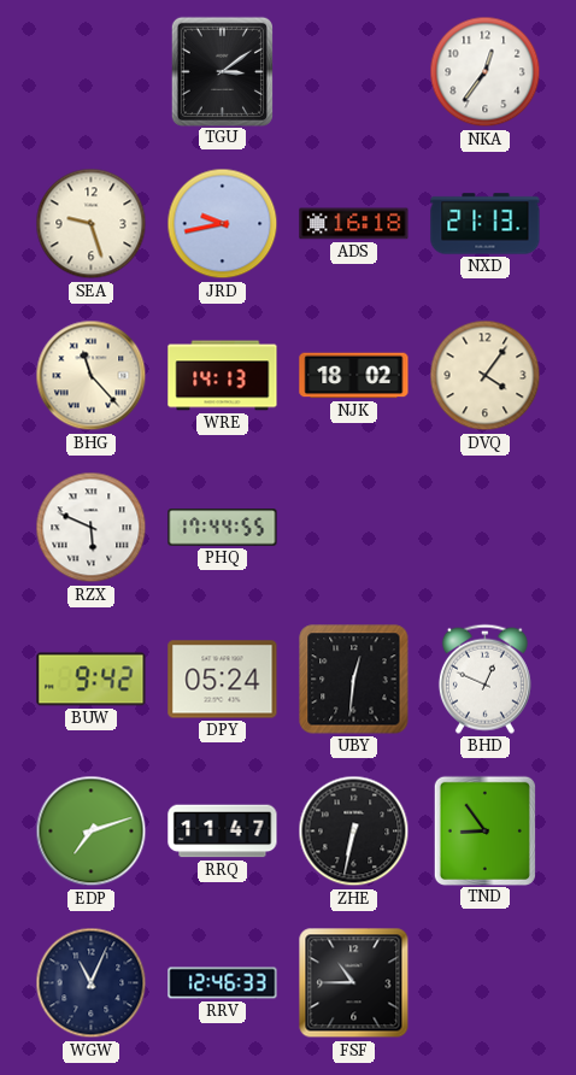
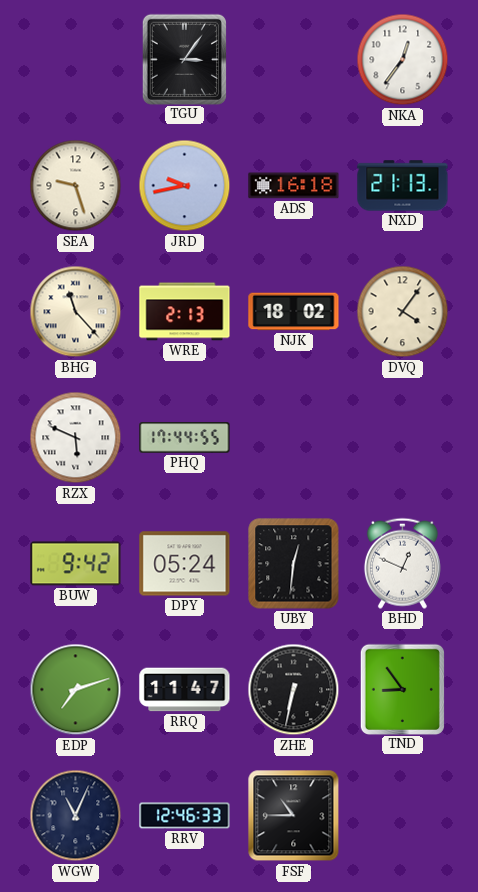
TGU: 3:09 -> 3:06 (184, 59)
WRE: 14:13 -> 2:13 (185, 312)
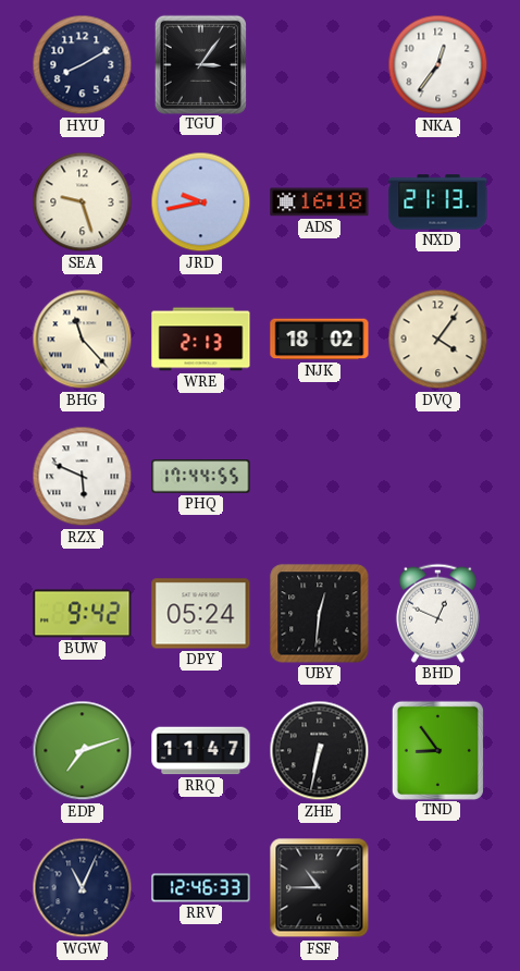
HYU: none -> 8:10 (83, 65)
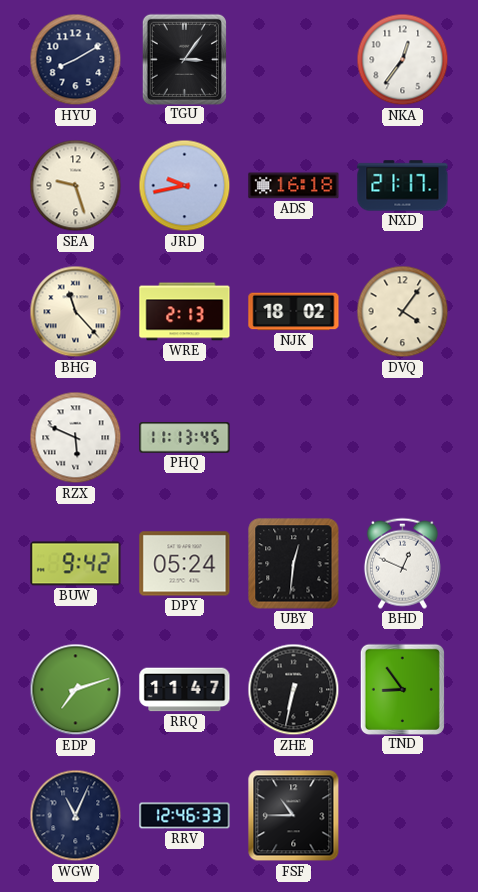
NXD: 21:13 -> 21:17 (403, 186)
PHQ: 17:44 -> 11:13 (185, 438)
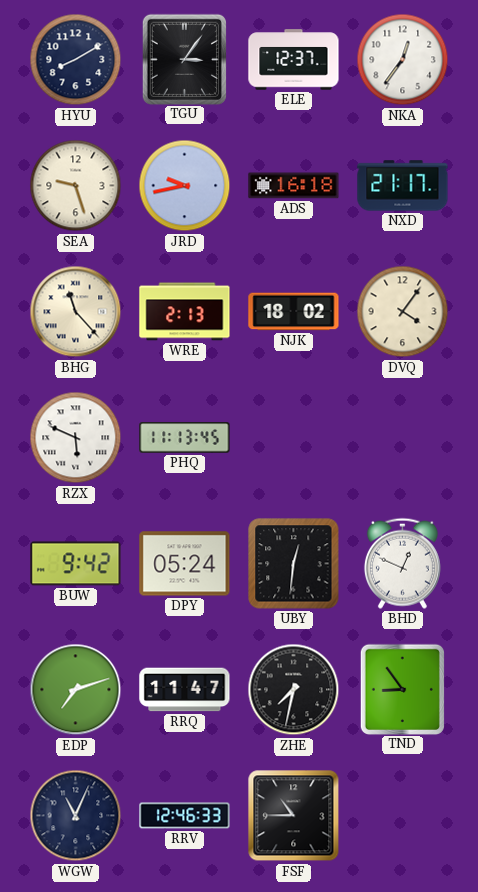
ELE: none -> 12:37 (294, 60)
ZHE: 6:32 -> 7:32 (294, 690)
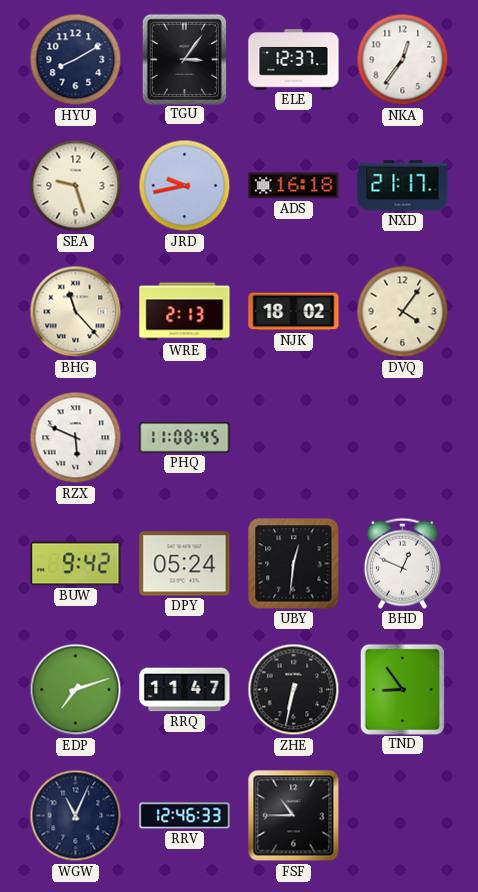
PHQ: 11:13 -> 11:08 (185, 438)
ZHE: 7:32 -> 6:32 (294, 690)
